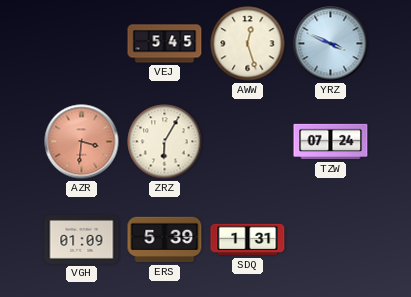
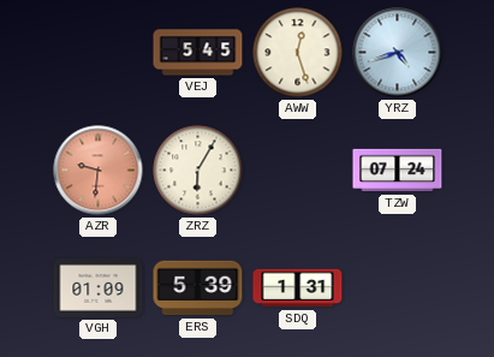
YRZ: 3:49 -> 4:42 (398, 53)
AZR: 3:31 -> 9:31 (99, 171)
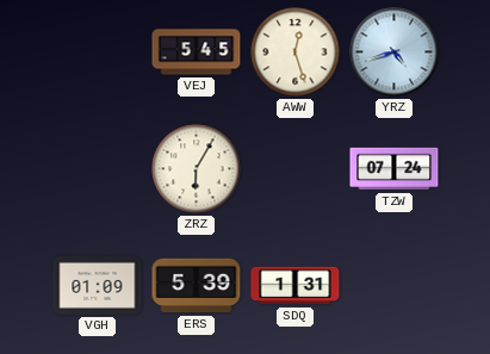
AZR: 9:31 -> none (99, 171)
